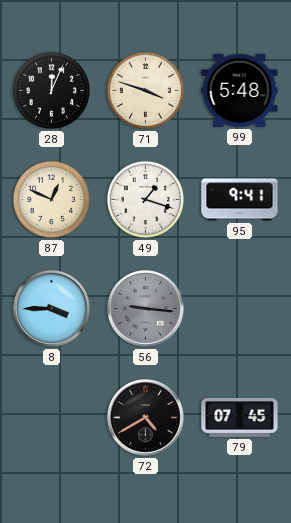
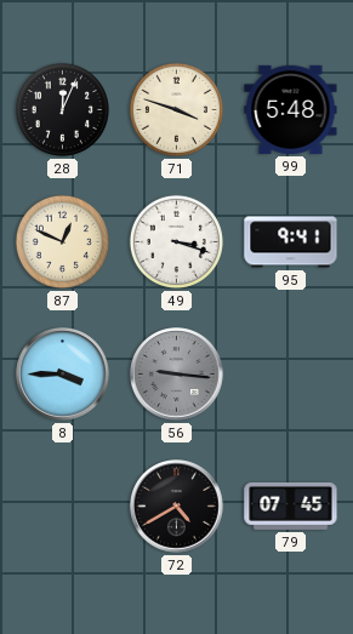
49: 1:18 -> 3:18 (176, 241)
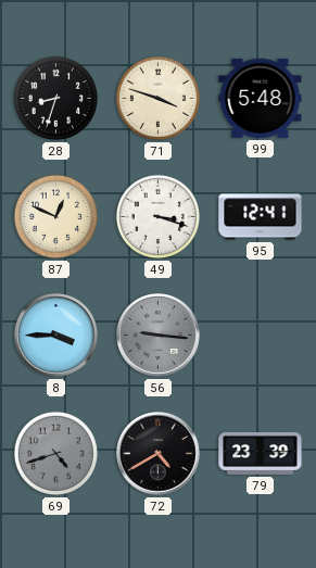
28: 12:04 -> 8:33 (55, 98)
95: 9:41 -> 12:41 (261, 217)
69: none -> 4:42 (55, 453)
79: 07:45 -> 23:39 (261, 453)
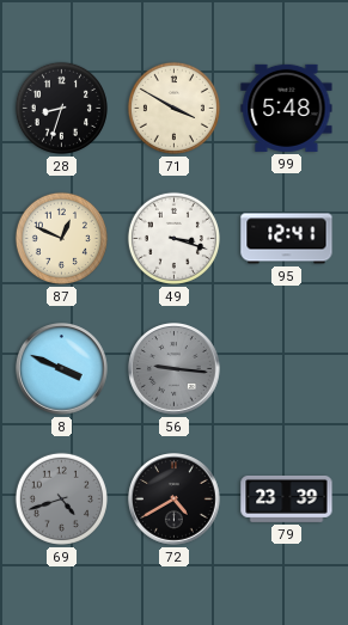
71: 3:48 -> 3:50 (173, 108)
8: 3:45 -> 3:49 (62, 369)
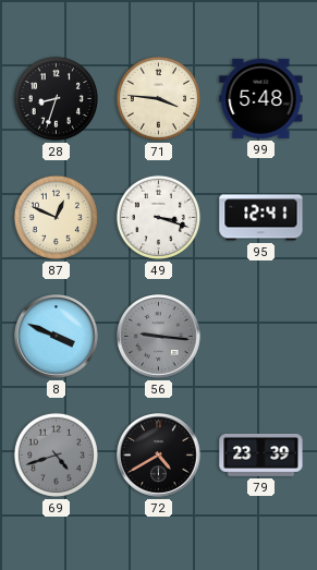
71: 3:50 -> 3:46 (158, 98)
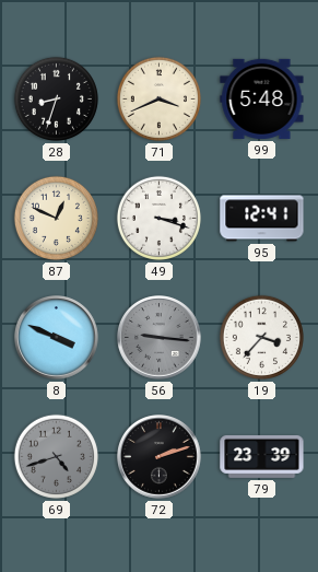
71: 3:46 -> 3:41 (158, 98)
19: none -> 3:37 (261, 337)
72: 4:40 -> 2:12 (160, 457)
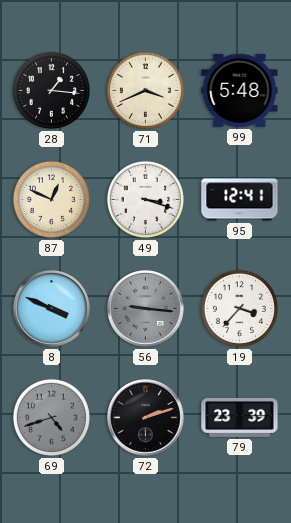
28: 8:33 -> 1:16 (51, 90)
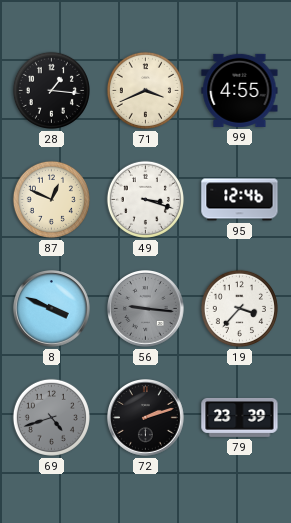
99: 5:48 -> 4:55 (240, 90)
95: 12:41 -> 12:46 (240, 200)
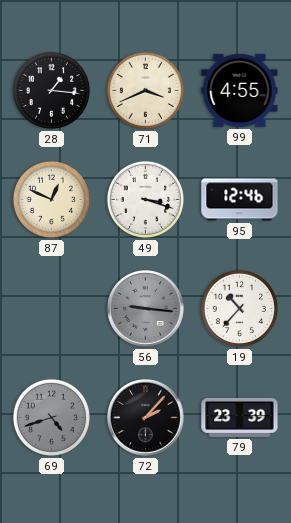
8: 3:49 -> none (52, 309)
19: 3:37 -> 10:37 (239, 308)
72: 2:12 -> 2:07 (146, 418)
